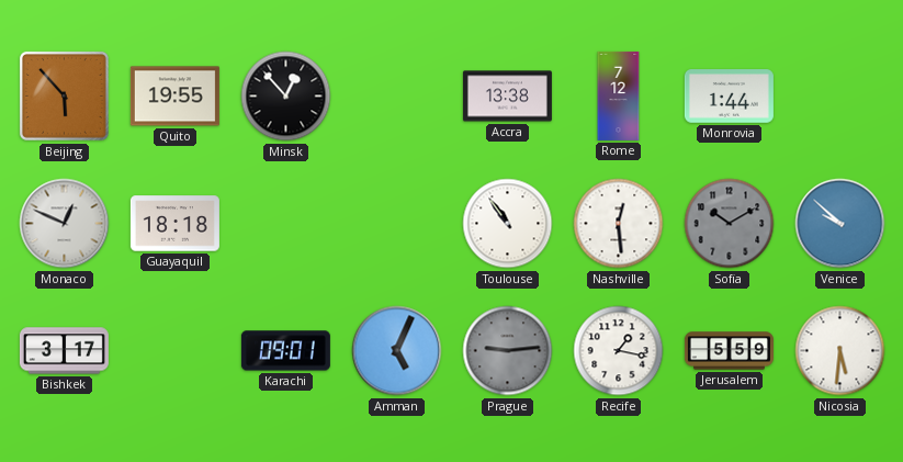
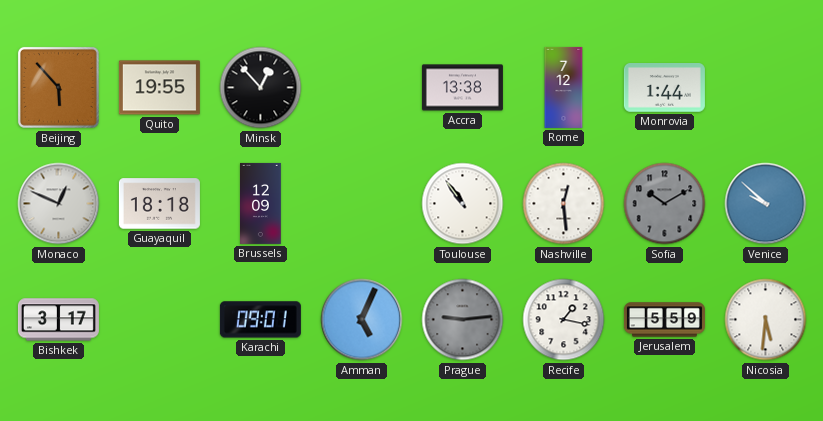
Brussels: none -> 12:09 (261, 203)
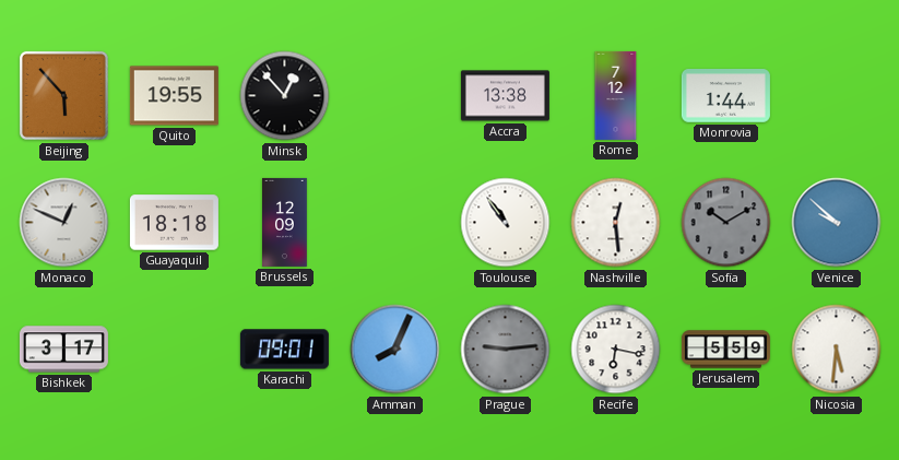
Amman: 5:04 -> 8:04 (395, 350)
Recife: 1:17 -> 6:17 (616, 350)
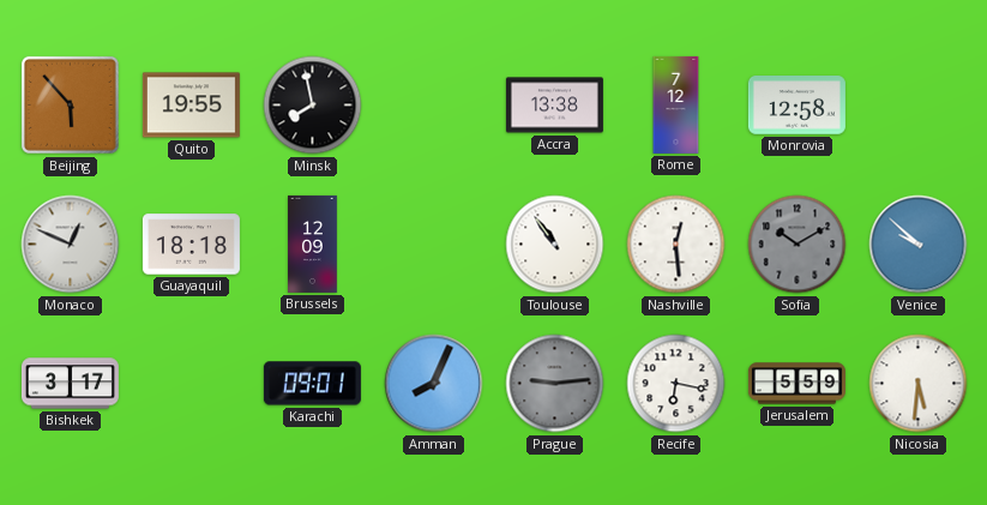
Minsk: 12:53 -> 7:58 (313, 106)
Monrovia: 1:44 -> 12:58 (796, 106)
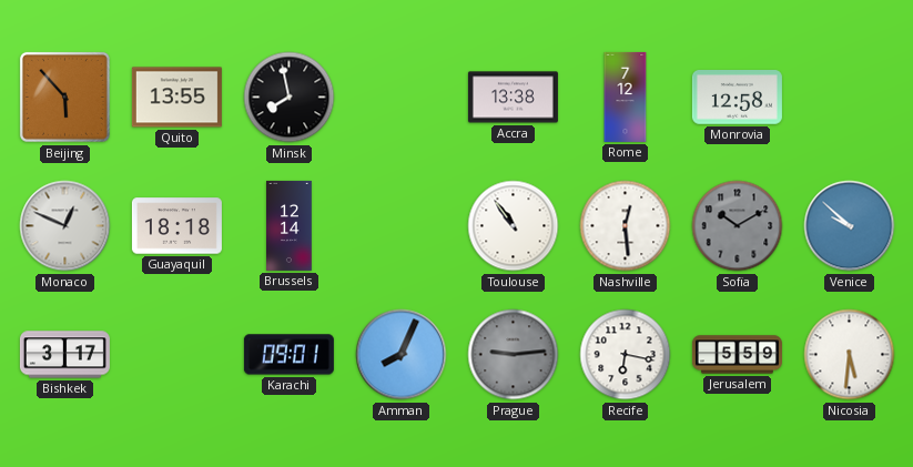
Quito: 19:55 -> 13:55 (176, 98)
Brussels: 12:09 -> 12:14 (290, 225)
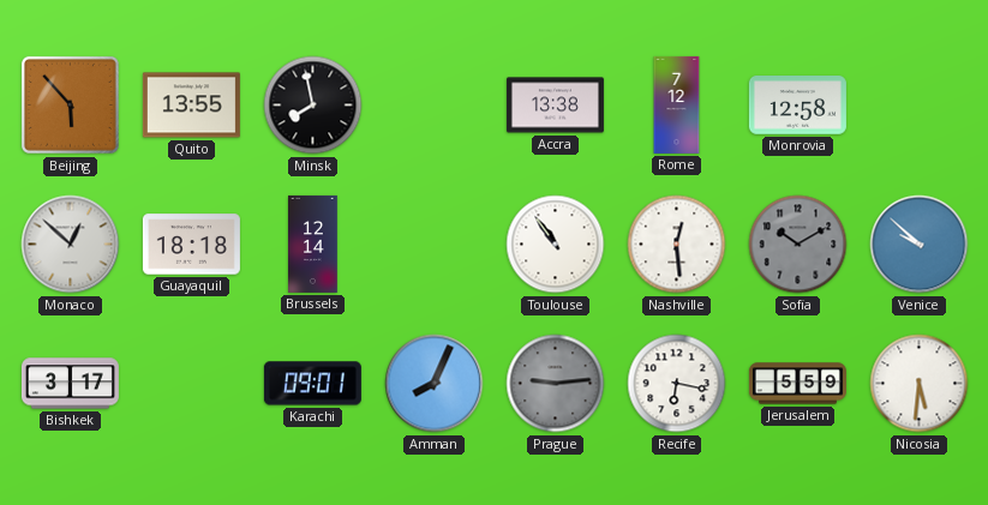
Monaco: 12:49 -> 12:52 (71, 245)
